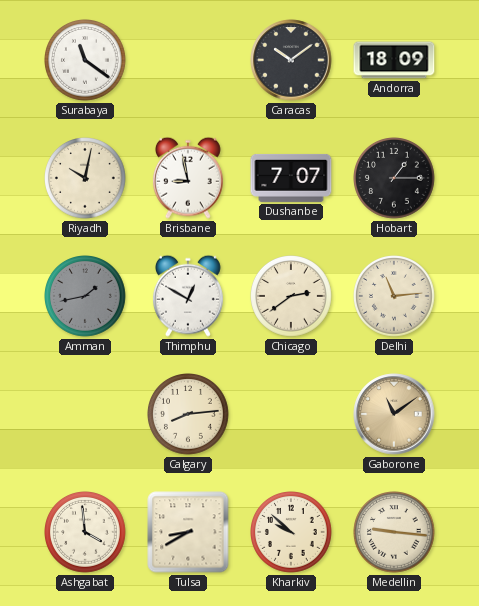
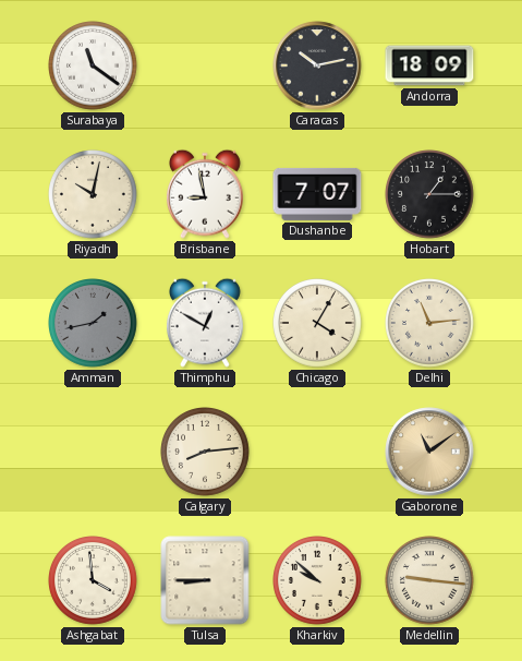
Caracas: 10:09 -> 10:13 (317, 65)
Chicago: 2:39 -> 4:05 (318, 324)
Tulsa: 8:40 -> 8:45 (205, 580)
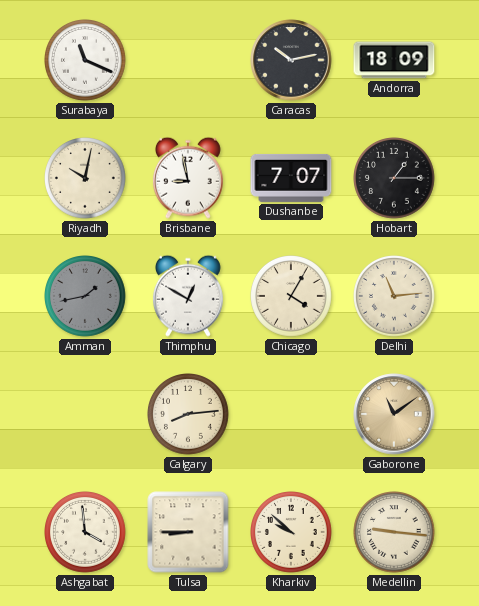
Surabaya: 11:21 -> 11:19 (86, 61)
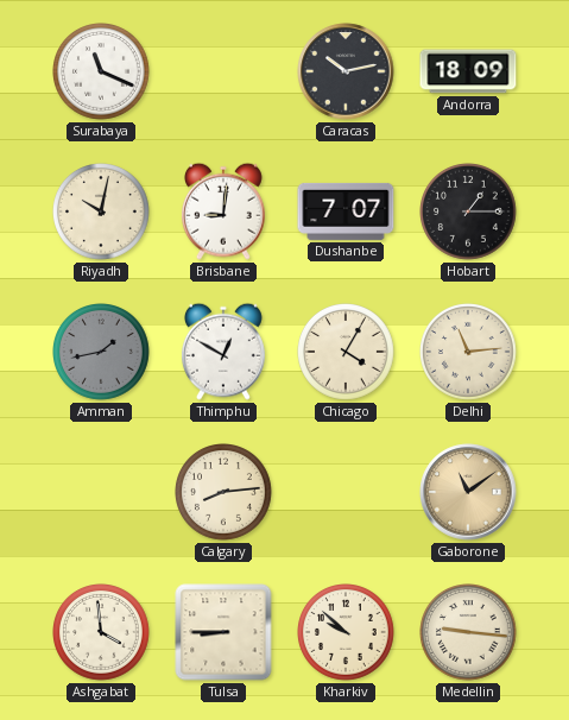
Brisbane: 8:58 -> 9:01 (223, 211)
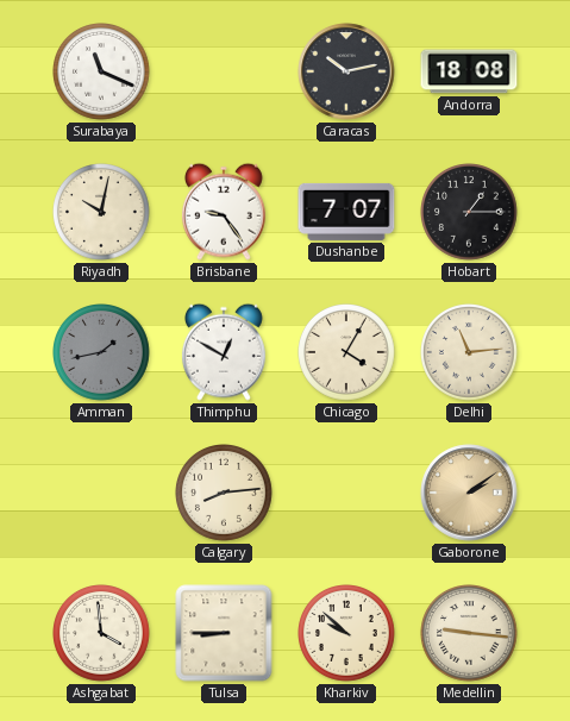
Andorra: 18:09 -> 18:08 (469, 71)
Brisbane: 9:01 -> 9:24 (224, 212)
Gaborone: 11:09 -> 2:09 (469, 493)
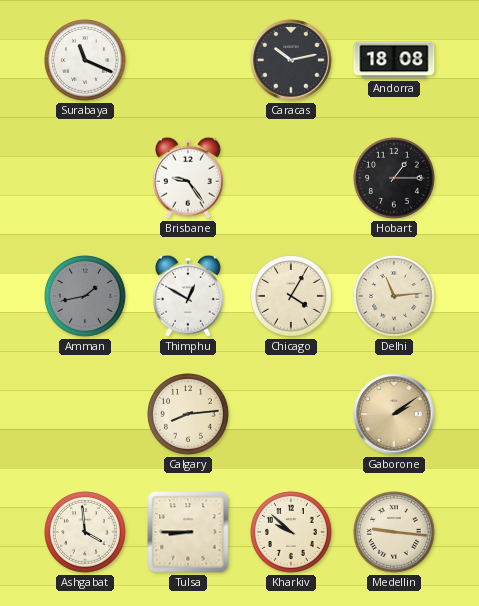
Riyadh: 10:02 -> none (102, 213)
Dushanbe: 7:07 -> none (346, 212)
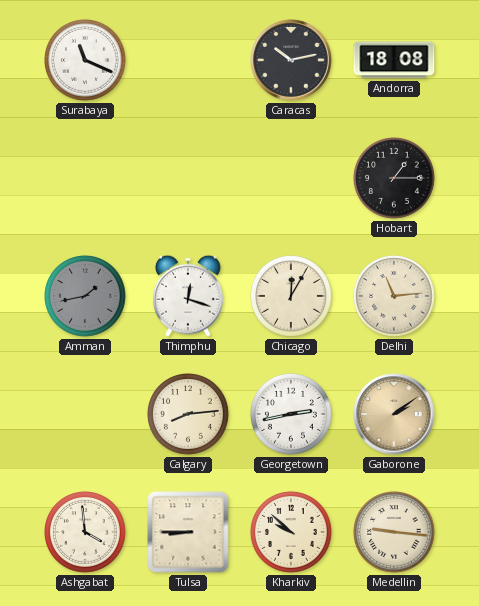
Brisbane: 9:24 -> none (188, 178)
Thimphu: 12:50 -> 12:18 (188, 296)
Chicago: 4:05 -> 12:05 (292, 297)
Georgetown: none -> 2:43 (292, 415)
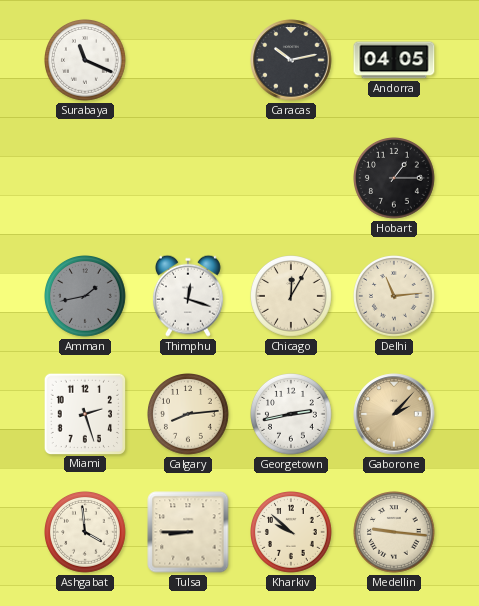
Andorra: 18:08 -> 04:05 (394, 60)
Miami: none -> 2:27 (84, 413)
Gaborone: 2:09 -> 2:07 (394, 414)
